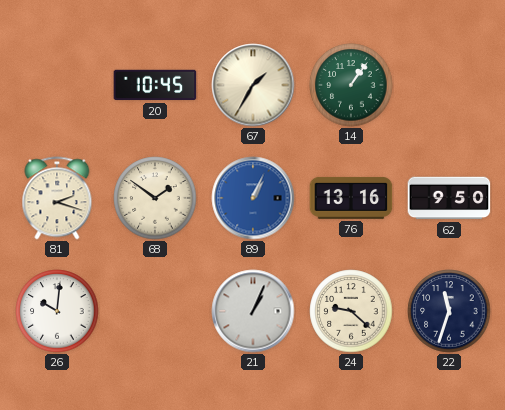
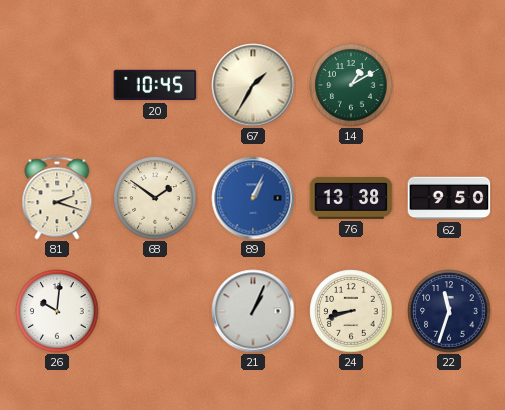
14: 1:06 -> 1:10 (351, 85)
76: 13:16 -> 13:38 (351, 198)
24: 9:22 -> 8:42 (351, 311)
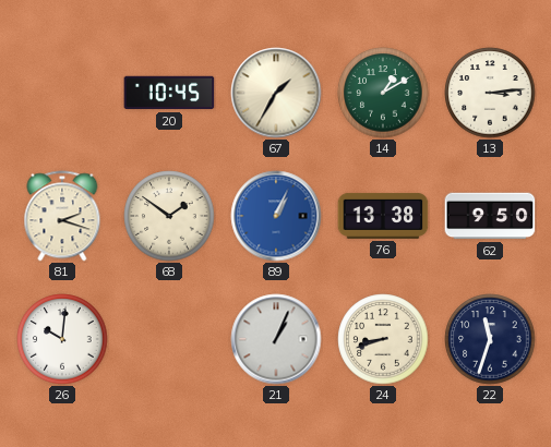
13: none -> 3:14 (490, 93)
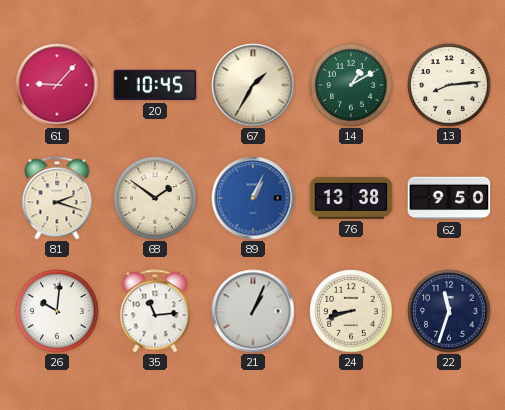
61: none -> 9:07 (57, 85)
13: 3:14 -> 8:14 (449, 85)
35: none -> 11:14 (155, 311)
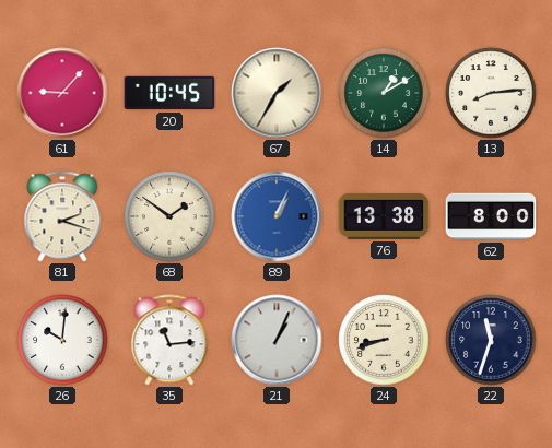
62: 9:50 -> 8:00 (491, 216)
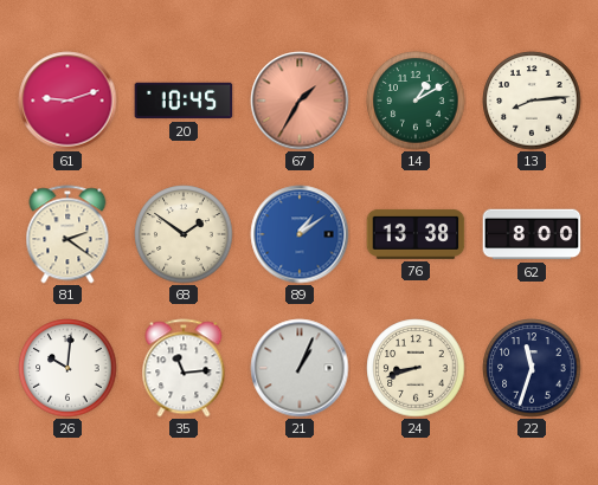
61: 9:07 -> 9:12 (67, 101)
67 dial: cream -> salmon (300, 101)
81: 2:18 -> 2:21 (67, 234)
89: 1:04 -> 1:09 (300, 234)
